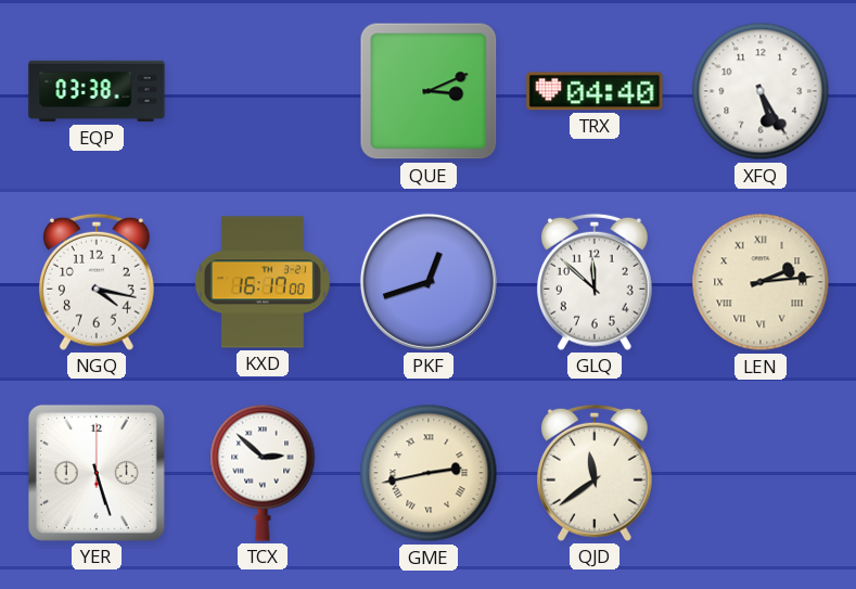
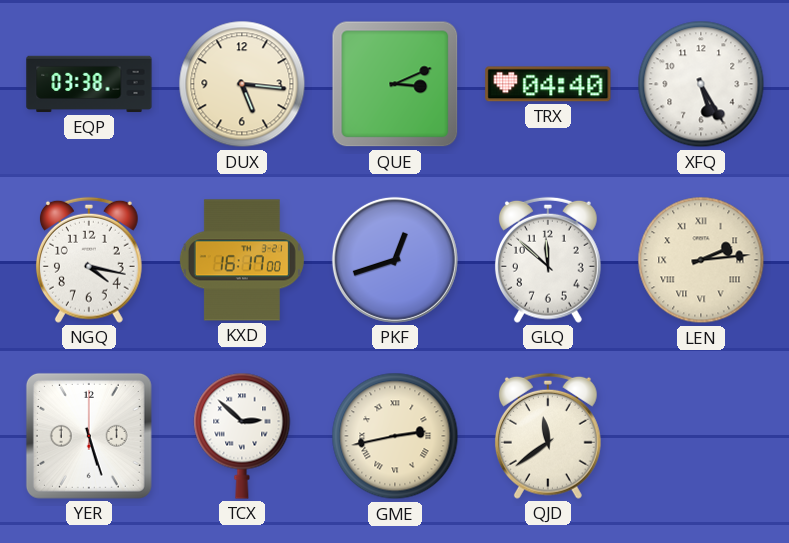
DUX: none -> 5:16 (242, 84)
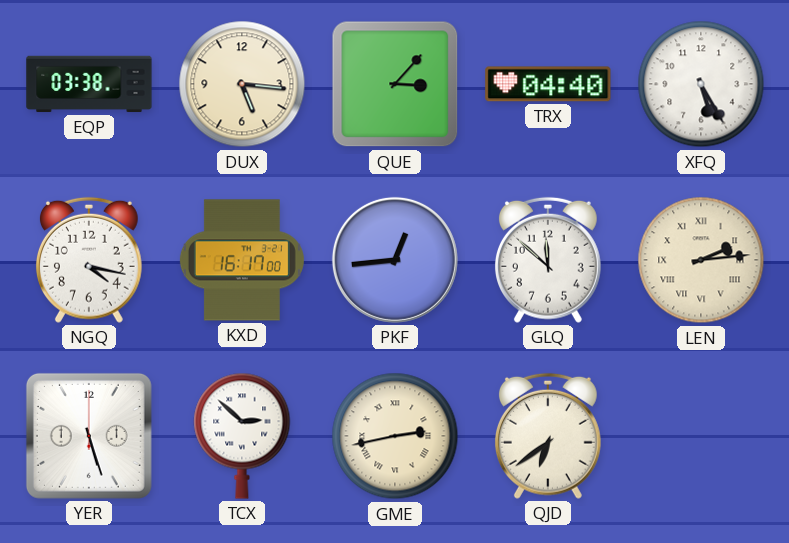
QUE: 3:11 -> 3:07 (395, 84)
PKF: 12:42 -> 12:44 (395, 260)
QJD: 11:39 -> 6:39 (548, 436)
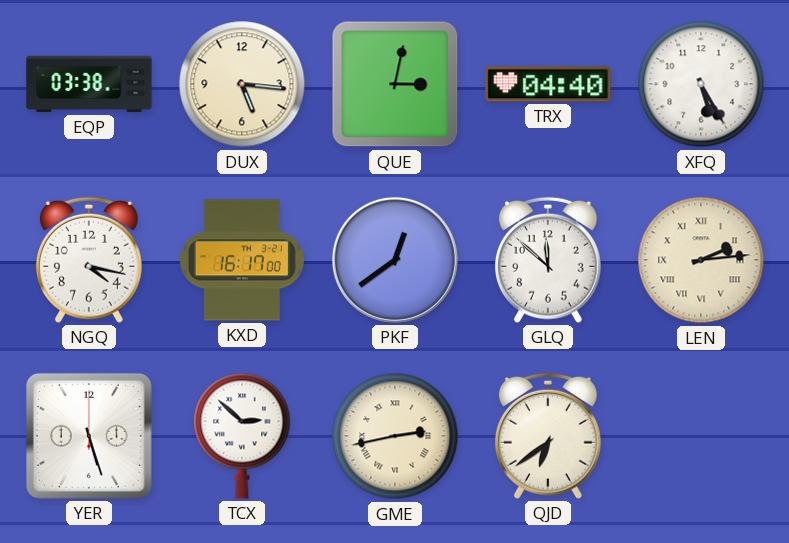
QUE: 3:07 -> 3:02 (395, 84)
PKF: 12:44 -> 12:39 (395, 260)
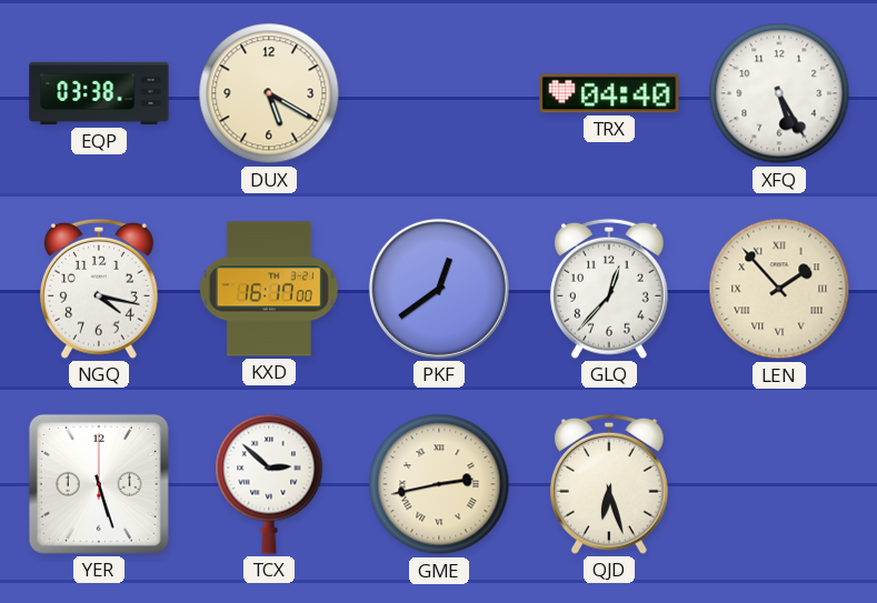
DUX: 5:16 -> 5:20 (269, 93)
QUE: 3:02 -> none (395, 84)
GLQ: 11:52 -> 12:37 (609, 289)
LEN: 2:14 -> 1:53 (779, 289)
QJD: 6:39 -> 6:27 (609, 484)
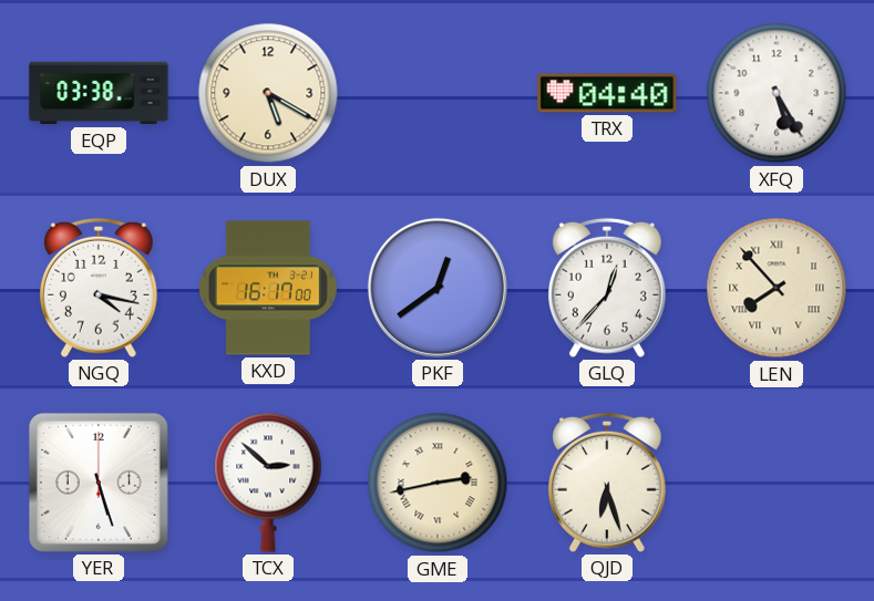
LEN: 1:53 -> 7:53 (777, 288)
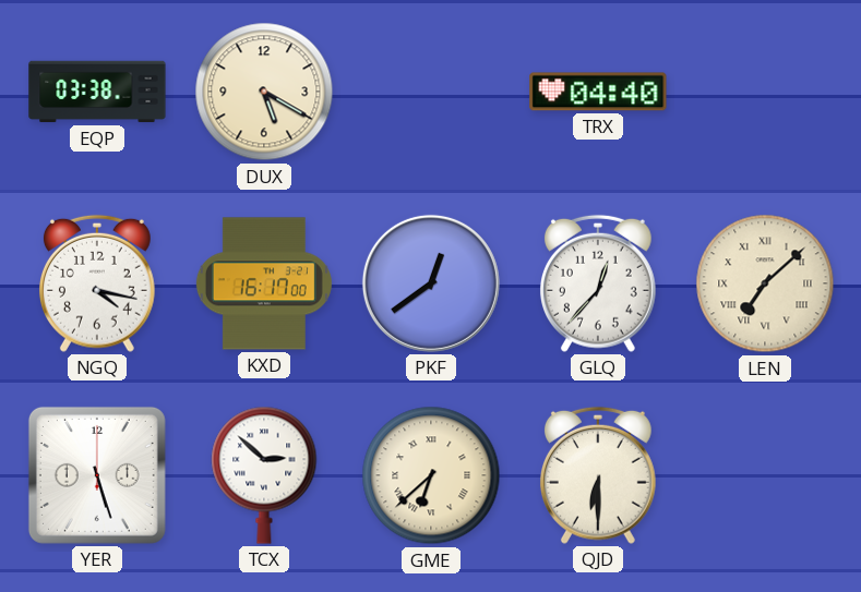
XFQ: 5:25 -> none (777, 93)
LEN: 7:53 -> 7:08 (765, 283)
GME: 2:43 -> 6:38 (431, 475)
QJD: 6:27 -> 6:30 (598, 475)
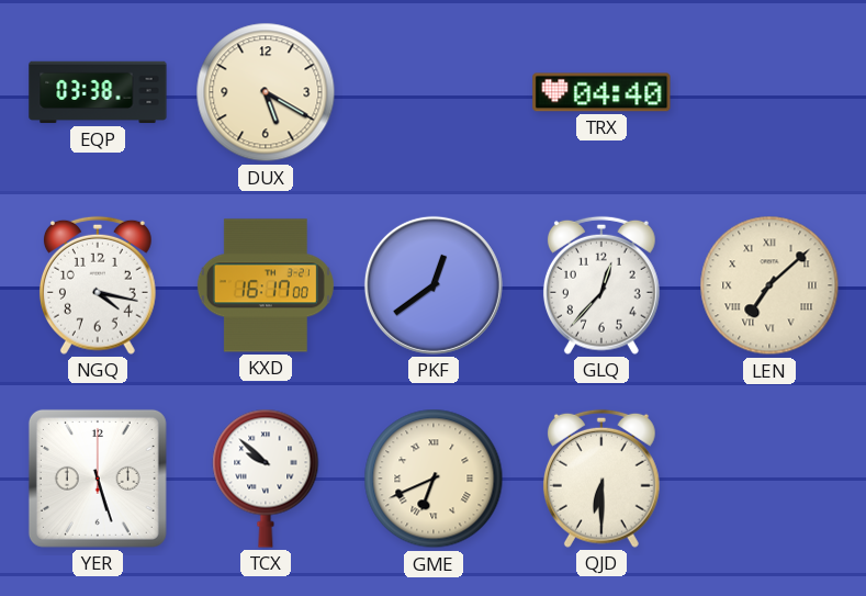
TCX: 2:52 -> 9:52 (266, 479)
GME: 6:38 -> 6:41 (434, 479)
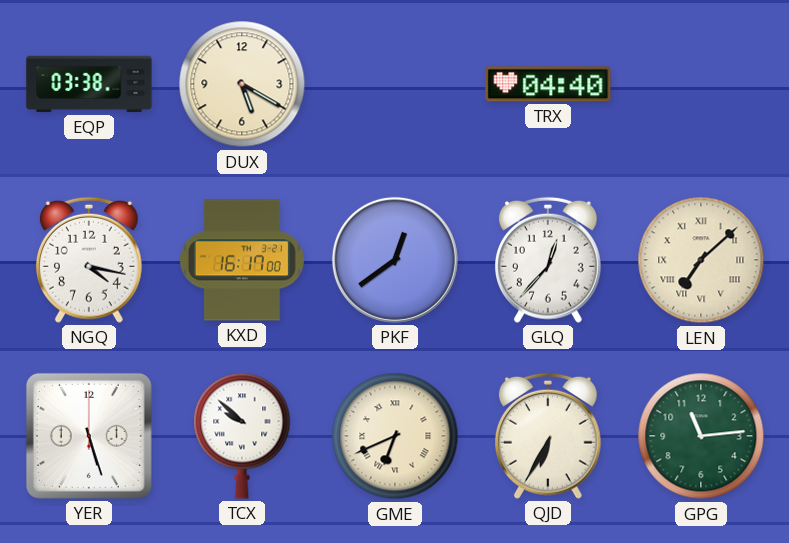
QJD: 6:30 -> 6:35 (548, 436)
GPG: none -> 11:14 (701, 436)
